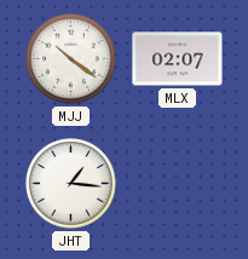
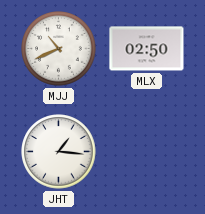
MJJ: 10:21 -> 10:41 (59, 49)
MLX: 02:07 -> 02:50 (147, 49)
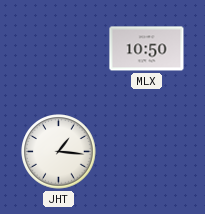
MJJ: 10:41 -> none (59, 49)
MLX: 02:50 -> 10:50 (147, 49)
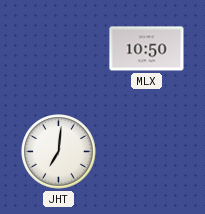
JHT: 1:16 -> 7:01 (59, 152)
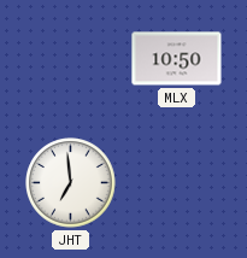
JHT: 7:01 -> 6:59 (71, 183)
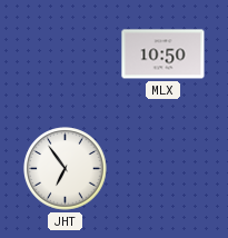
JHT: 6:59 -> 6:54 (66, 169)
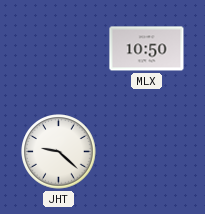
JHT: 6:54 -> 9:22 (59, 152)
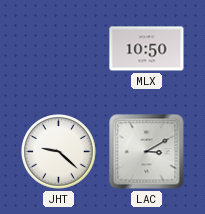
LAC: none -> 3:10 (147, 152)
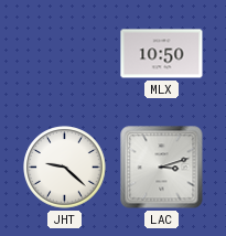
LAC: 3:10 -> 3:12 (162, 168)
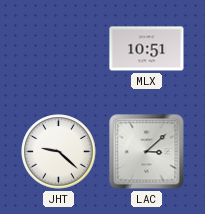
MLX: 10:50 -> 10:51 (147, 49)
LAC: 3:12 -> 3:08 (147, 152)
